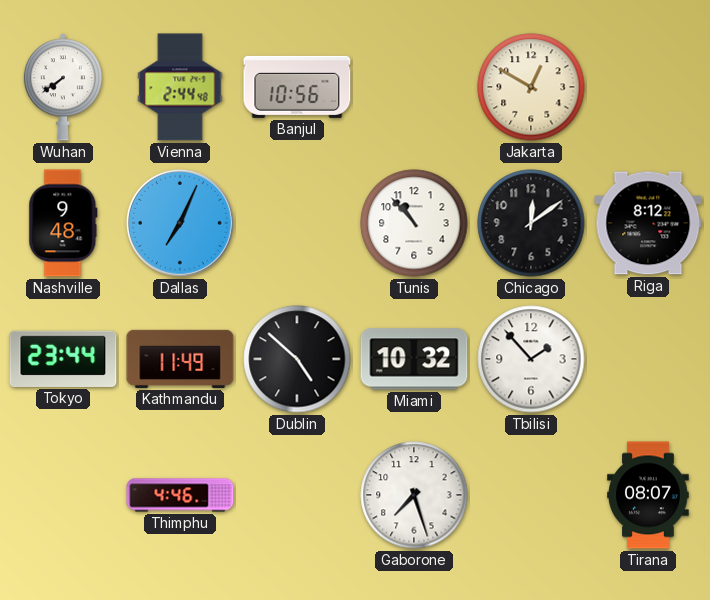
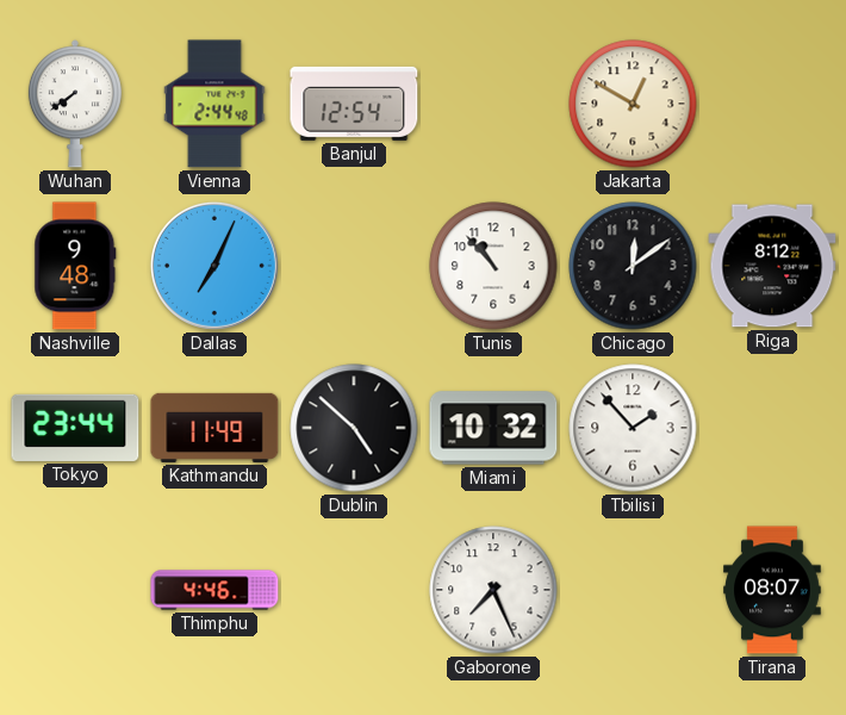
Banjul: 10:56 -> 12:54 (354, 104)
Gaborone: 7:27 -> 7:26 (493, 590)
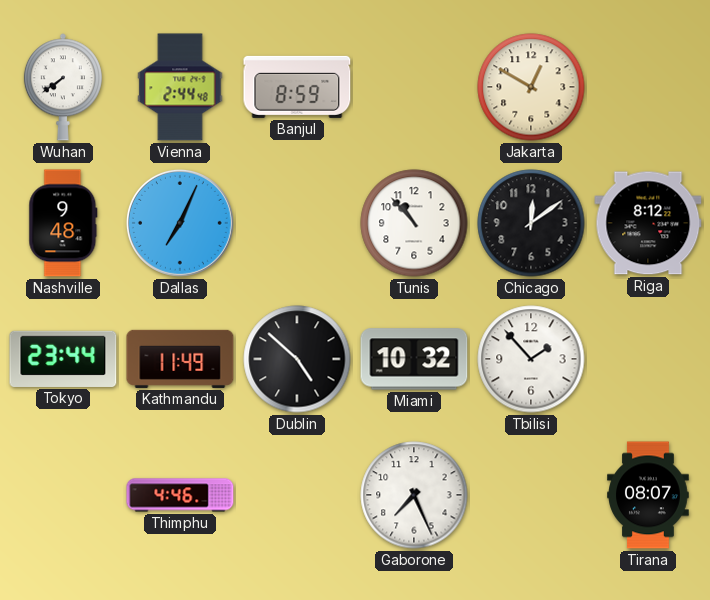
Banjul: 12:54 -> 8:59 (297, 87)
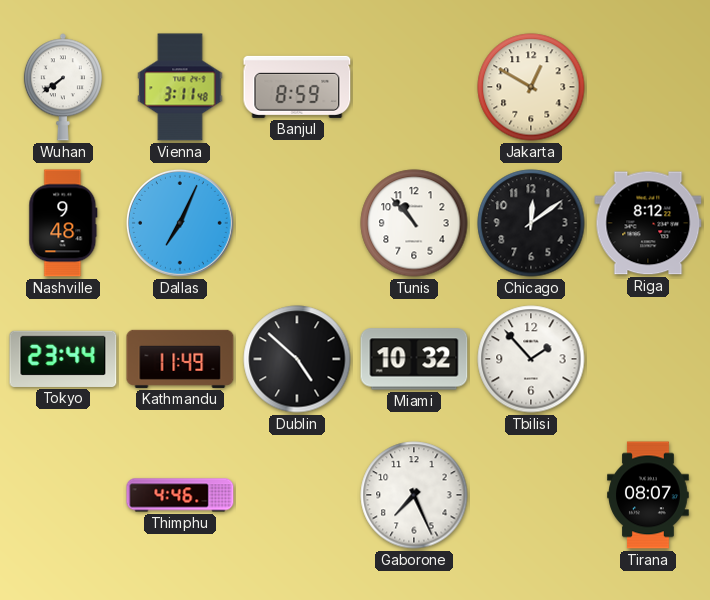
Vienna: 2:44 -> 3:11 (180, 87)
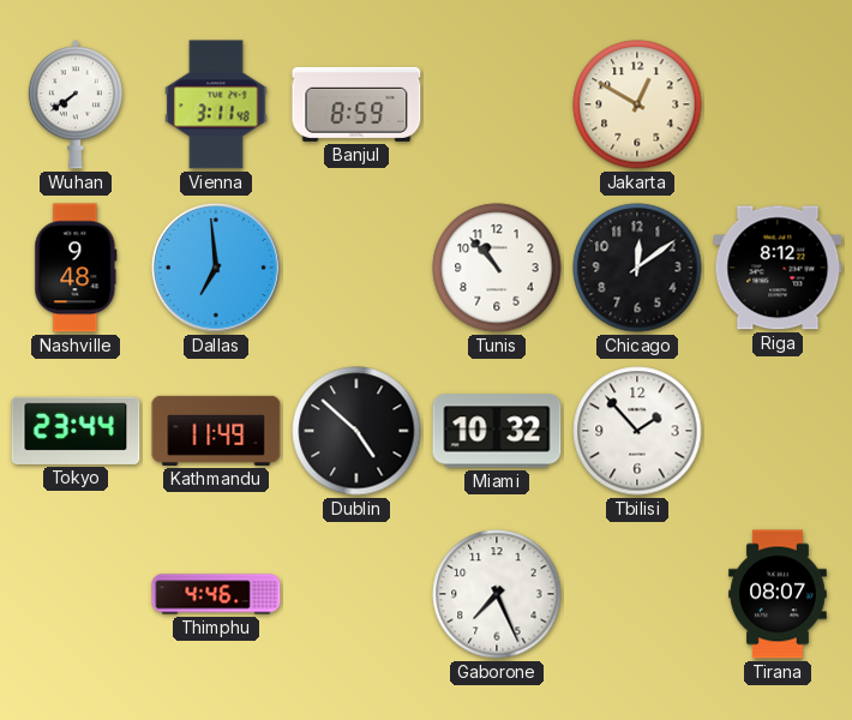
Dallas: 7:04 -> 6:59 (216, 268)
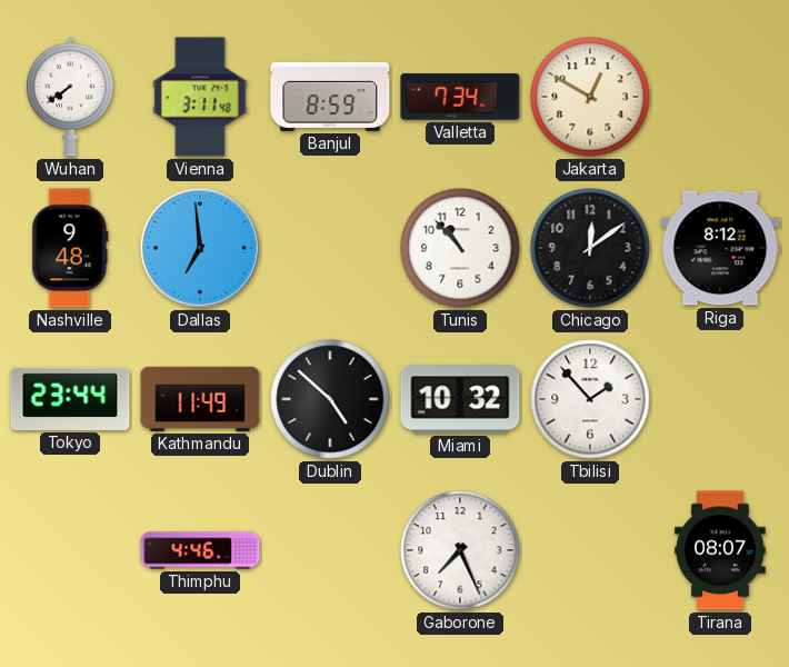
Valletta: none -> 7:34 (460, 97)
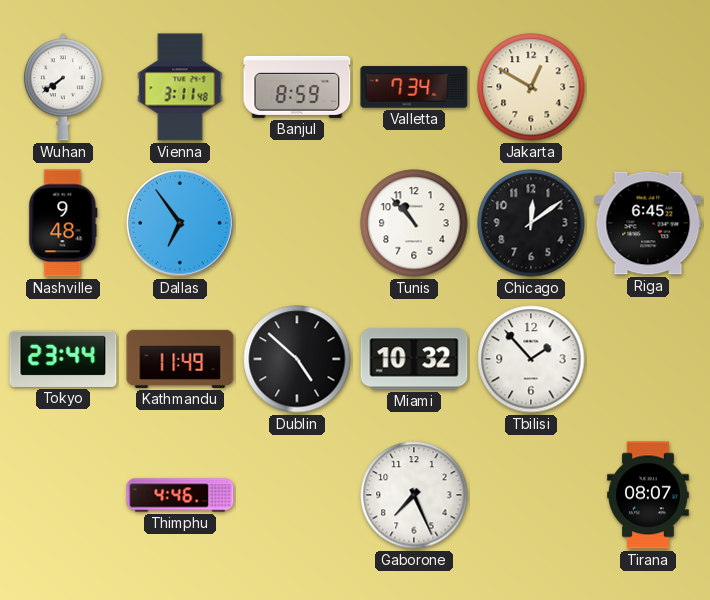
Dallas: 6:59 -> 6:54 (180, 223)
Riga: 8:12 -> 6:45 (648, 223)
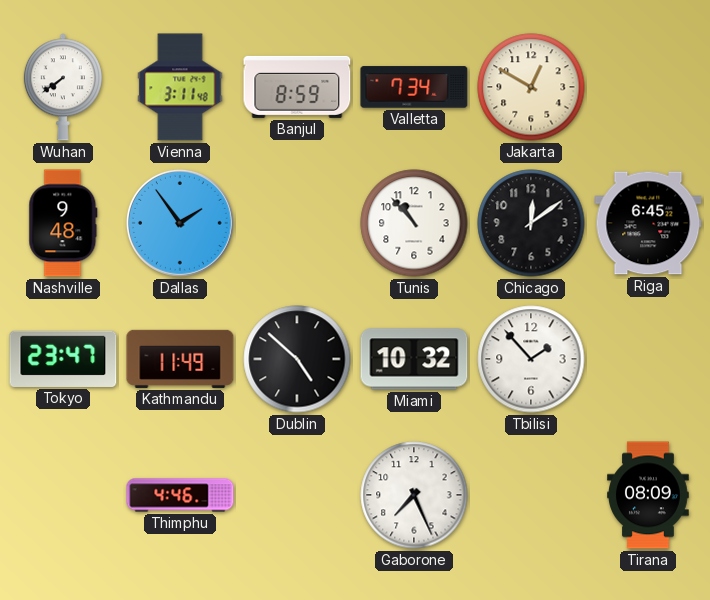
Dallas: 6:54 -> 1:54 (180, 223)
Tokyo: 23:44 -> 23:47 (63, 359)
Tirana: 08:07 -> 08:09 (648, 495)
